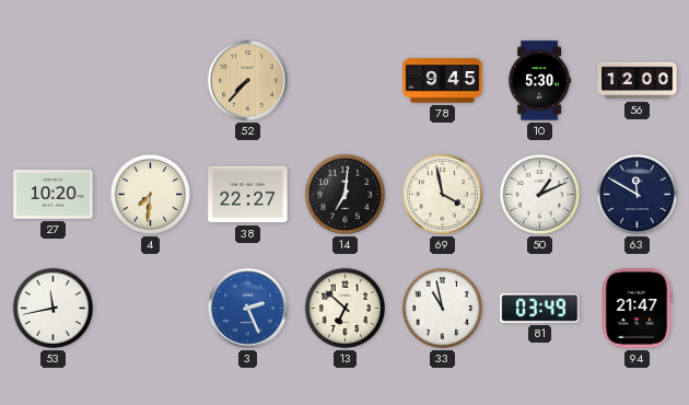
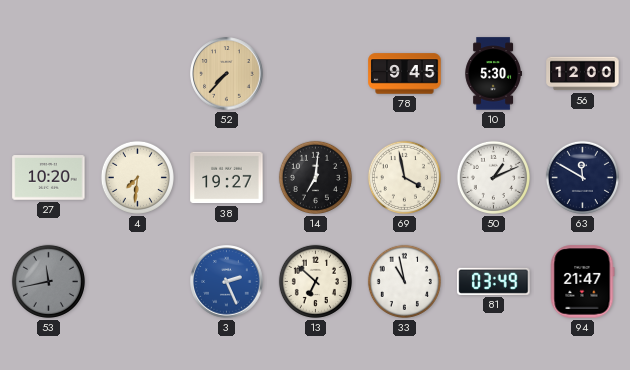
38: 22:27 -> 19:27 (227, 178)
53 dial: white -> grey (48, 281)
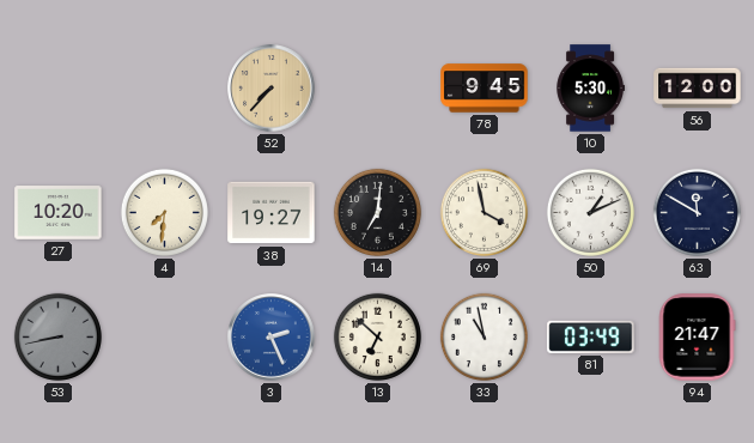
53: 11:43 -> 8:43 (57, 336)
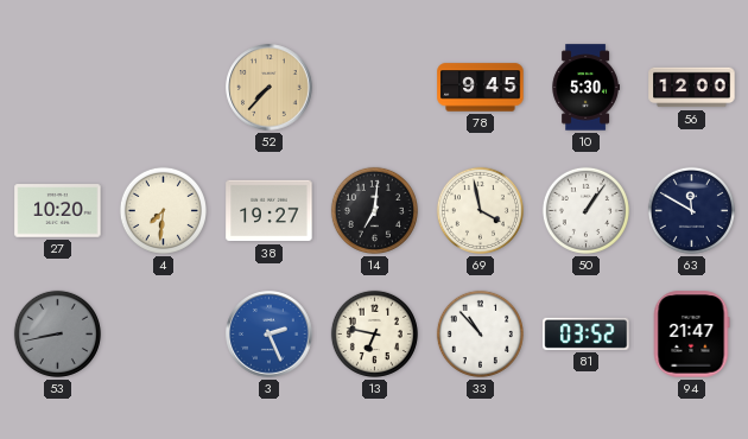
50: 1:11 -> 1:06 (585, 210)
13: 6:52 -> 6:47 (374, 333)
33: 10:58 -> 10:53 (480, 333)
81: 03:49 -> 03:52 (587, 333)
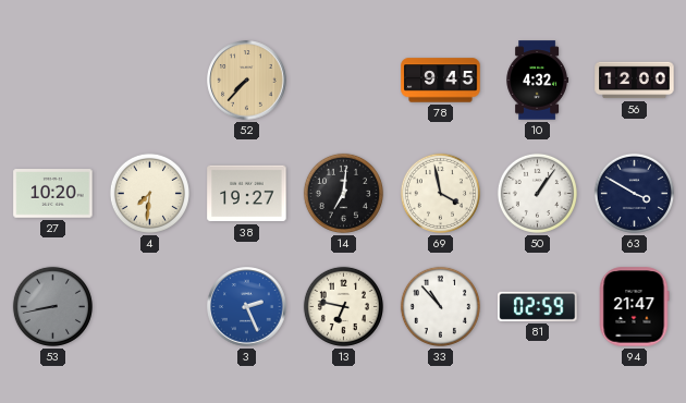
10: 5:30 -> 4:32 (537, 81)
63: 11:50 -> 3:50 (634, 193)
81: 03:52 -> 02:59 (538, 306)
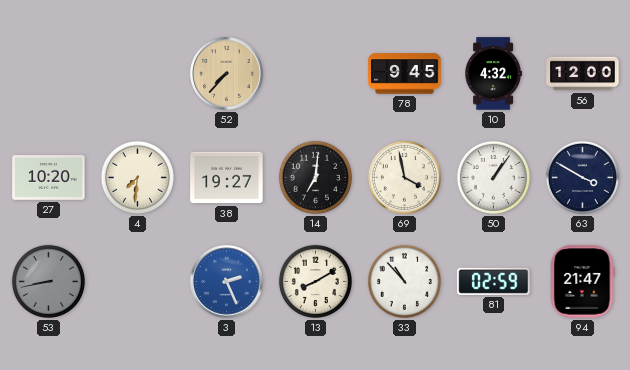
13: 6:47 -> 8:10 (315, 281)
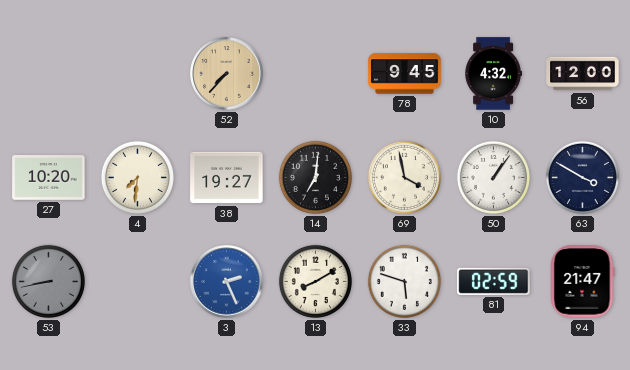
33: 10:53 -> 5:48 (404, 281)
